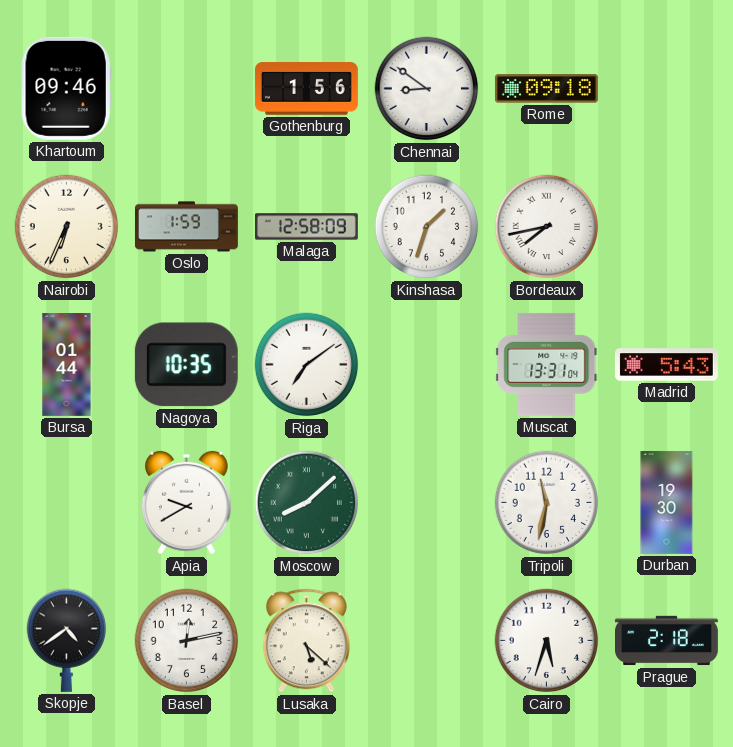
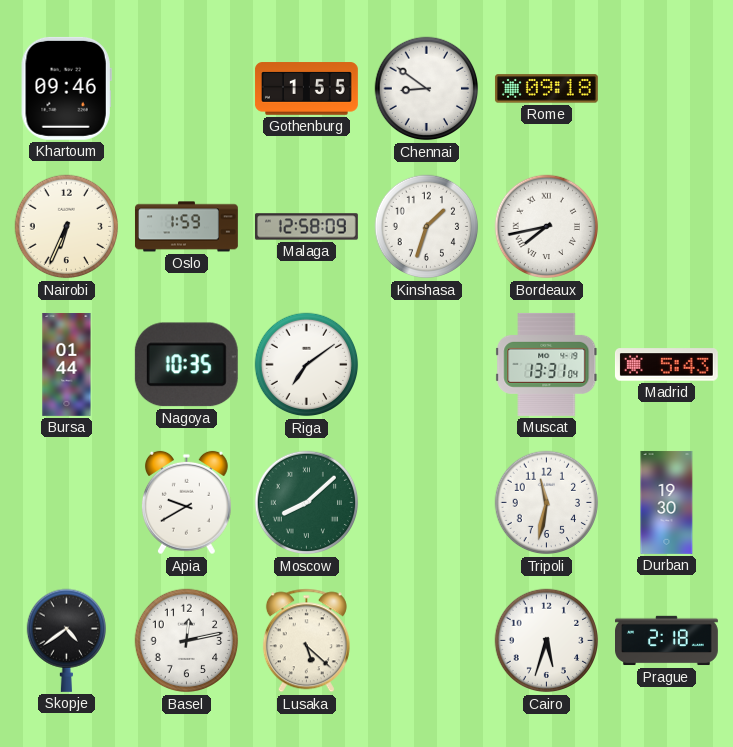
Gothenburg: 1:56 -> 1:55 (306, 89)
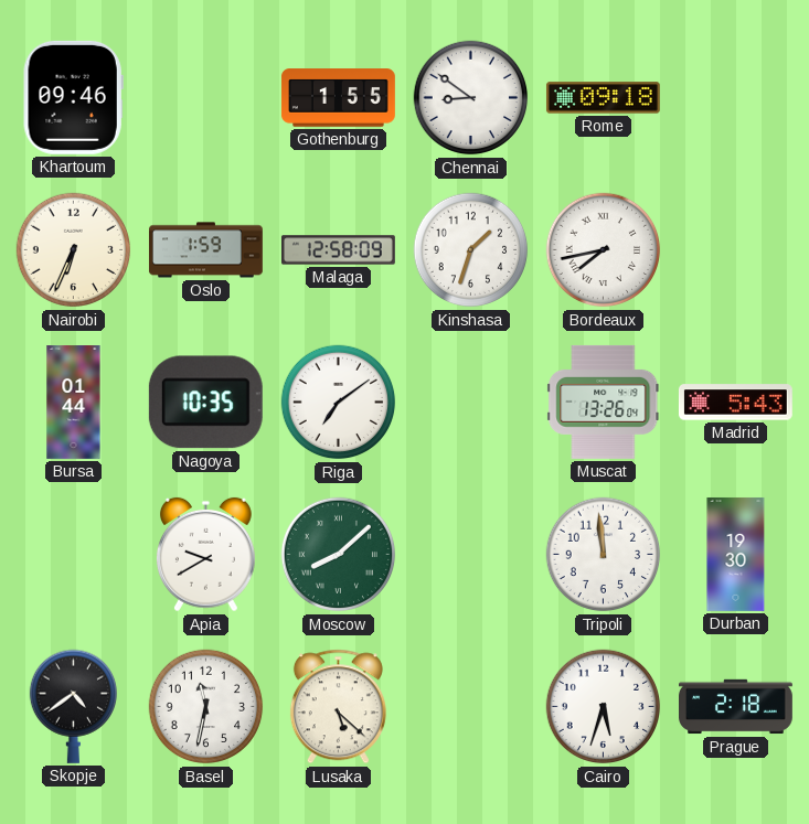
Muscat: 13:31 -> 13:26 (604, 402)
Tripoli: 11:32 -> 11:59 (604, 555)
Basel: 12:13 -> 11:32 (206, 707)
